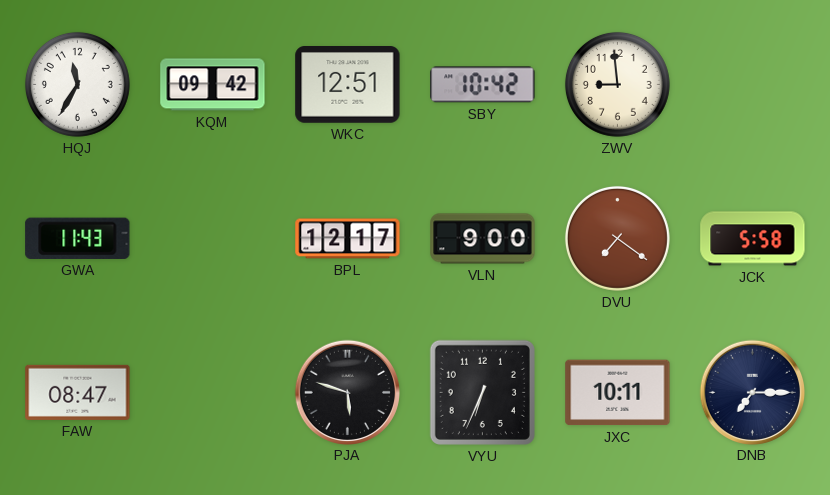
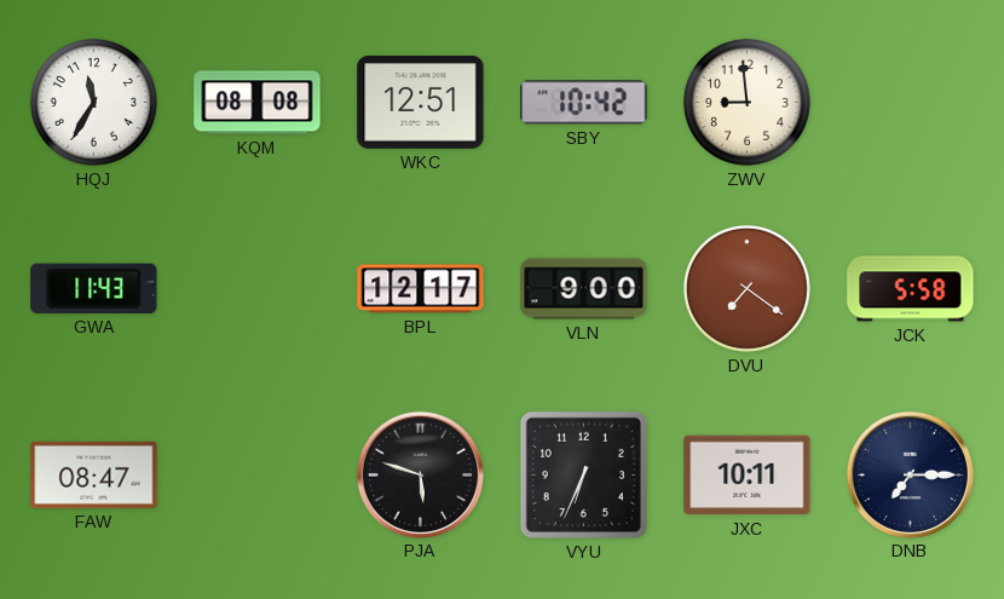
KQM: 09:42 -> 08:08 (258, 103)
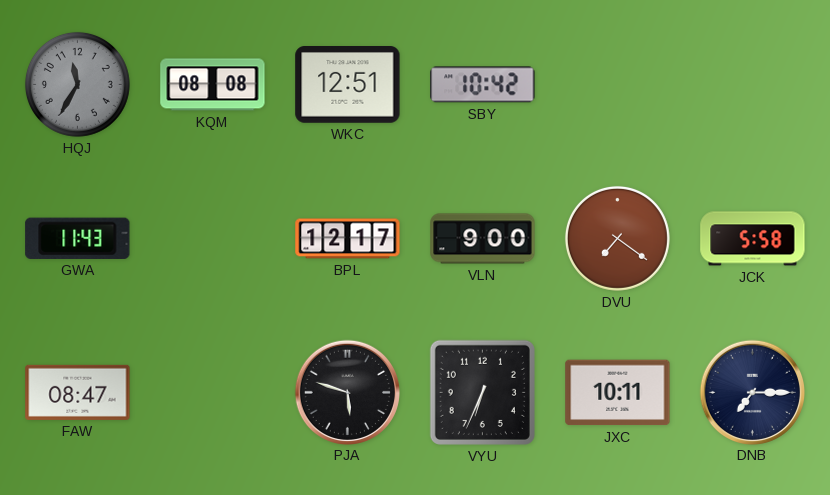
HQJ dial: white -> grey (77, 84)
ZWV: 8:59 -> none (746, 102)
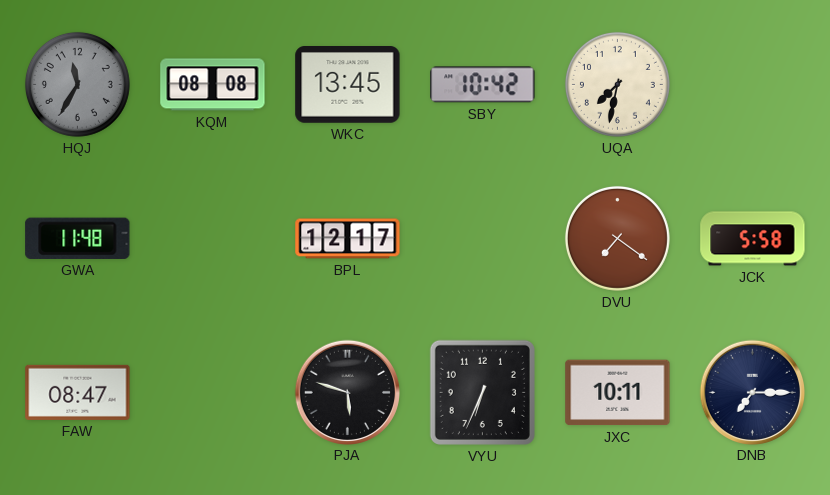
WKC: 12:51 -> 13:45 (348, 85)
UQA: none -> 7:32 (617, 84)
GWA: 11:43 -> 11:48 (78, 238)
VLN: 9:00 -> none (483, 239)
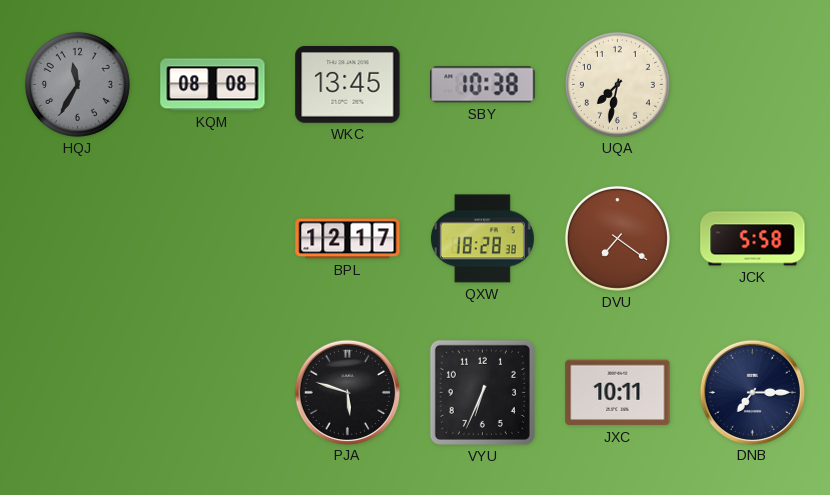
SBY: 10:42 -> 10:38 (483, 85)
GWA: 11:48 -> none (78, 238)
QXW: none -> 18:28 (482, 239)
FAW: 08:47 -> none (78, 392)
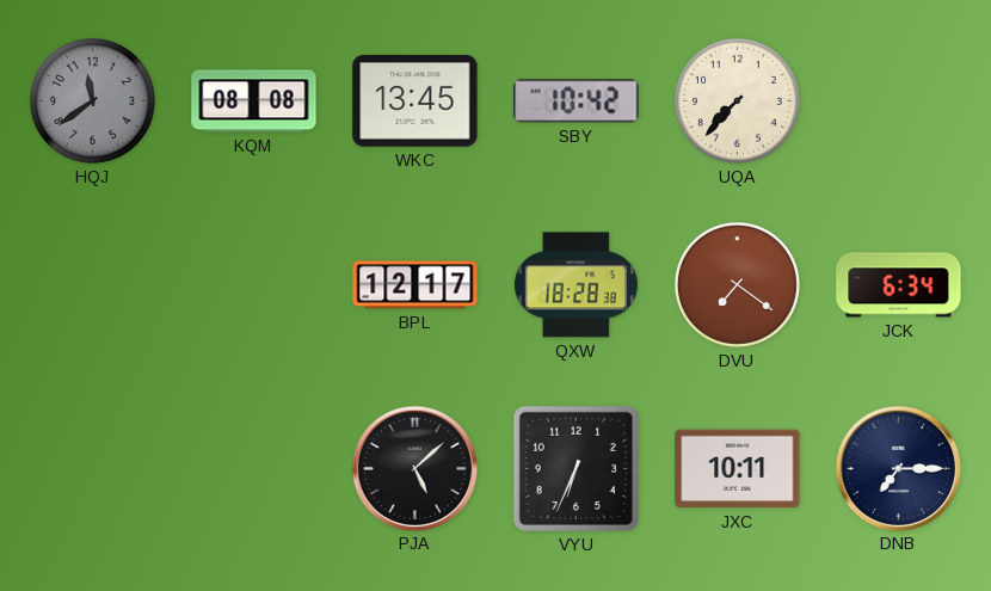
HQJ: 11:35 -> 11:39 (92, 100)
SBY: 10:38 -> 10:42 (577, 101)
UQA: 7:32 -> 7:37 (737, 100)
JCK: 5:58 -> 6:34 (899, 285)
PJA: 5:48 -> 5:08 (414, 468)
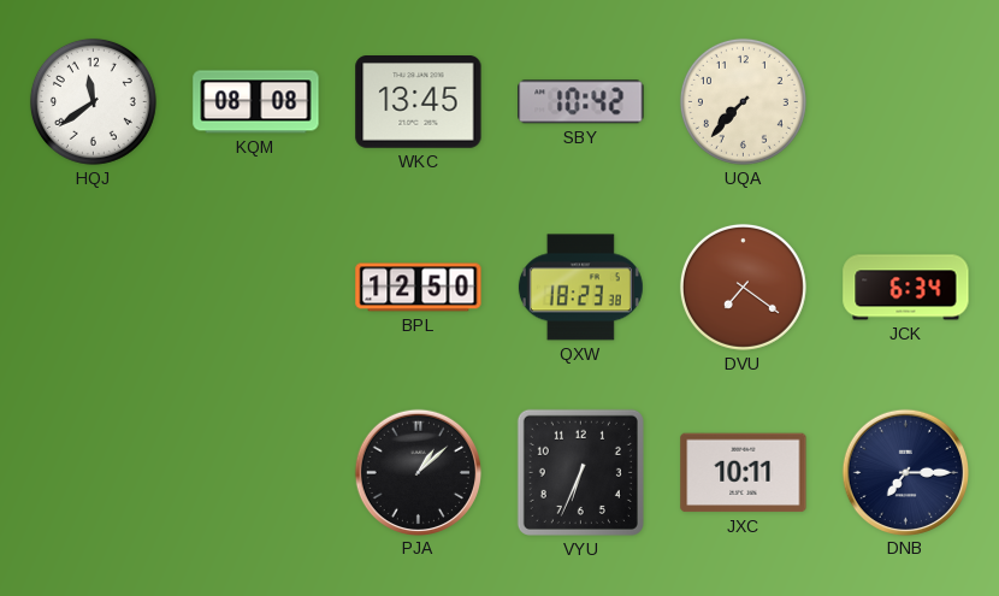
HQJ dial: grey -> white (93, 101)
BPL: 12:17 -> 12:50 (419, 288)
QXW: 18:28 -> 18:23 (580, 288)
PJA: 5:08 -> 1:08 (418, 472)
